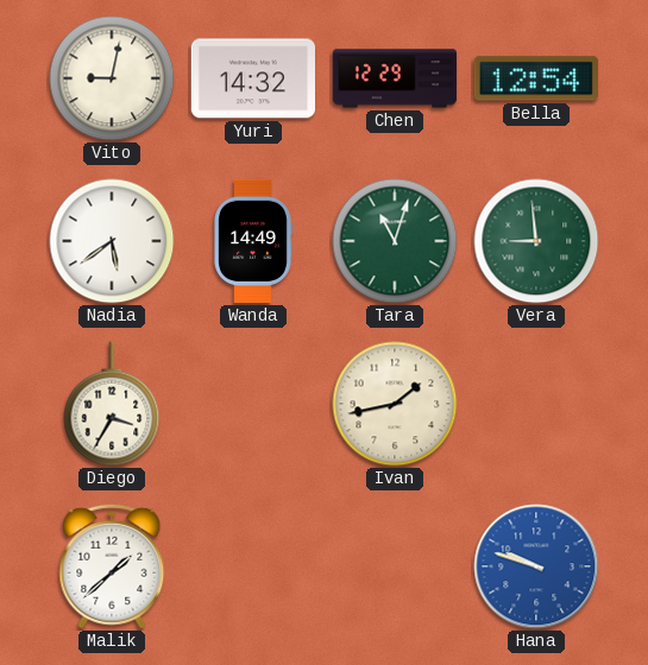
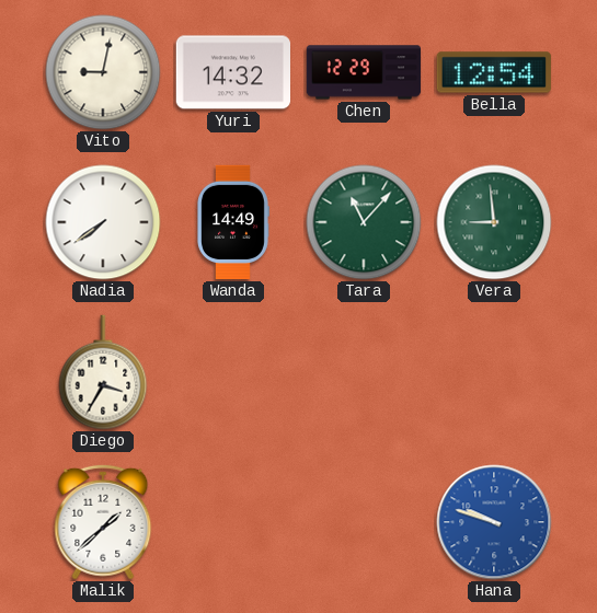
Nadia: 5:39 -> 7:39 (103, 222)
Tara: 11:03 -> 11:07 (364, 222)
Ivan: 1:43 -> none (395, 404)
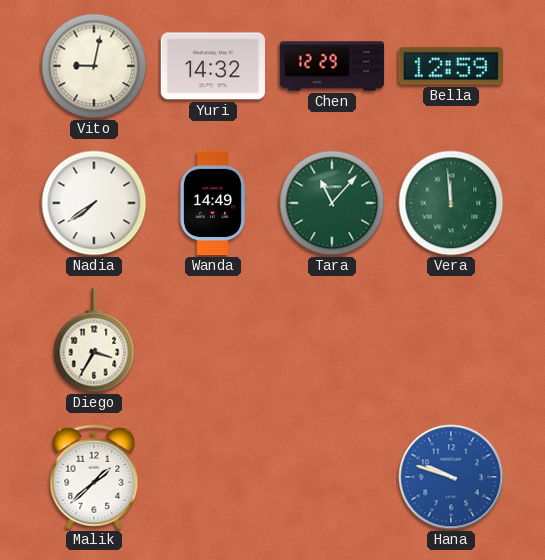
Bella: 12:54 -> 12:59 (450, 66)
Vera: 8:59 -> 11:59 (451, 203)
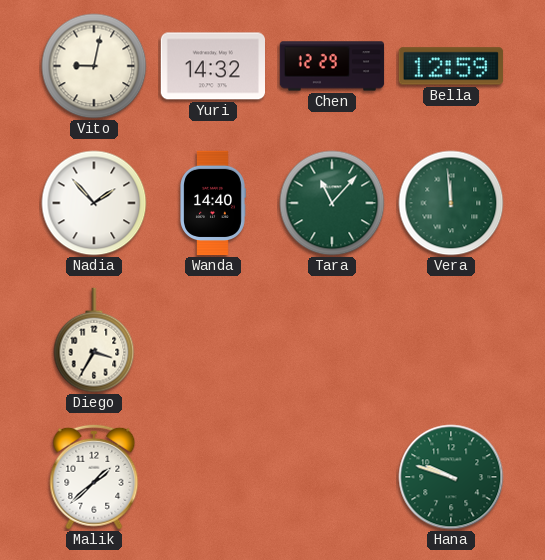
Nadia: 7:39 -> 1:53 (94, 203)
Wanda: 14:49 -> 14:40 (213, 203)
Hana dial: blue -> green (451, 477)
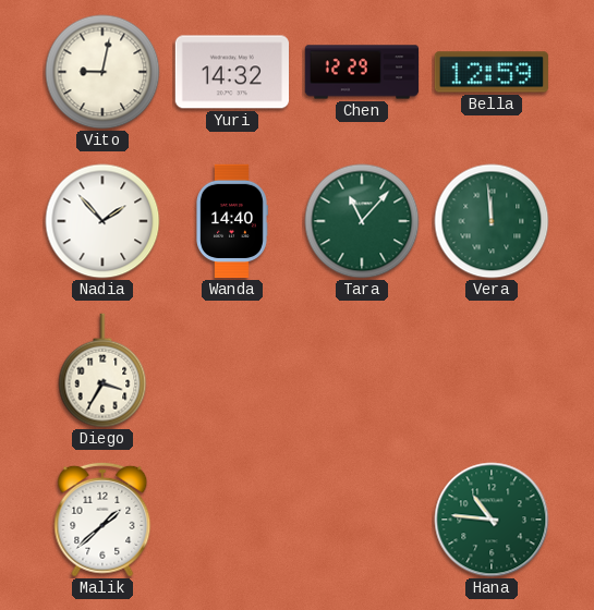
Hana: 9:48 -> 10:46 (492, 520)
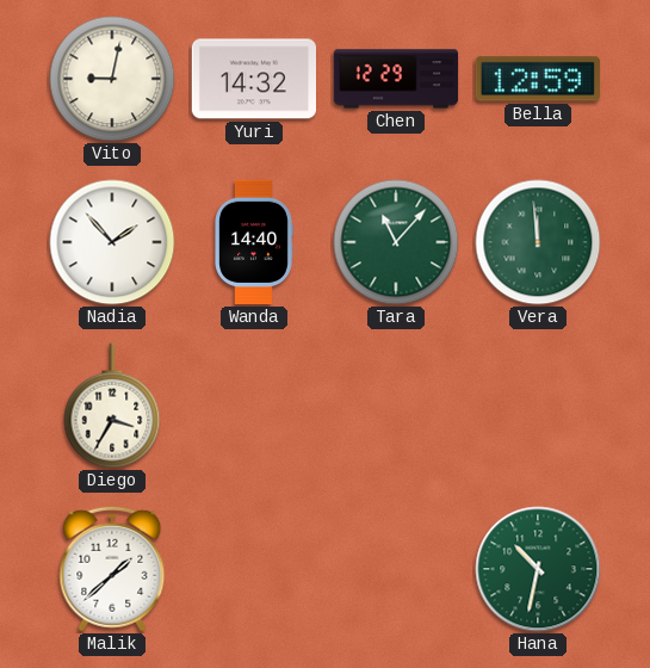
Hana: 10:46 -> 10:32 (538, 569)
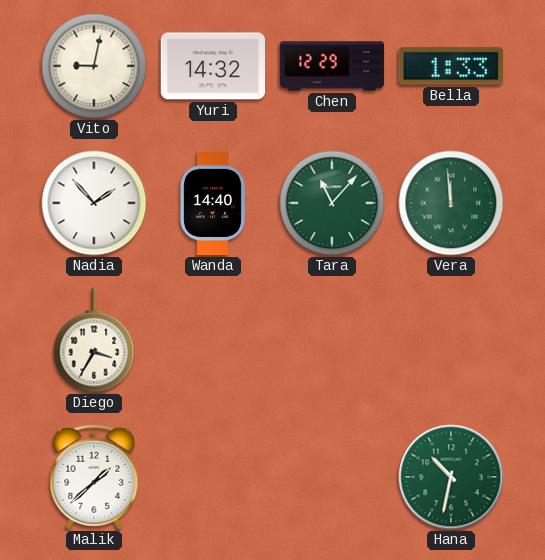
Bella: 12:59 -> 1:33 (450, 66)
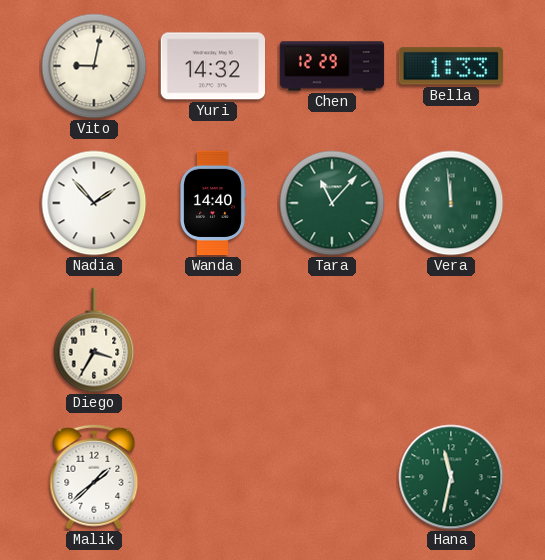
Hana: 10:32 -> 11:32 (451, 477)
